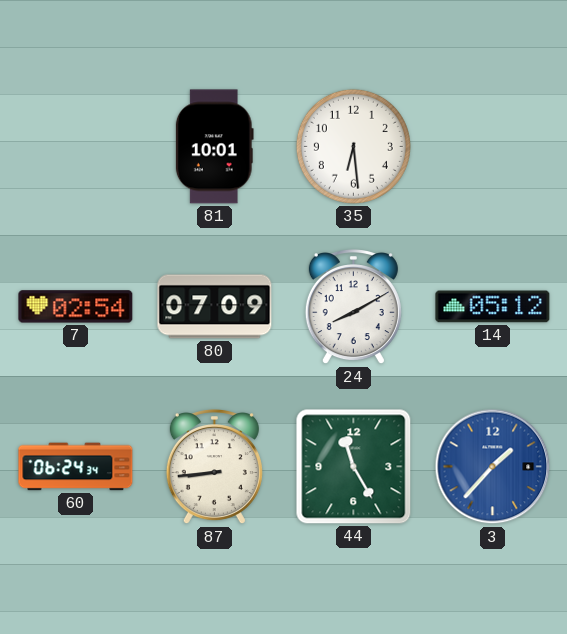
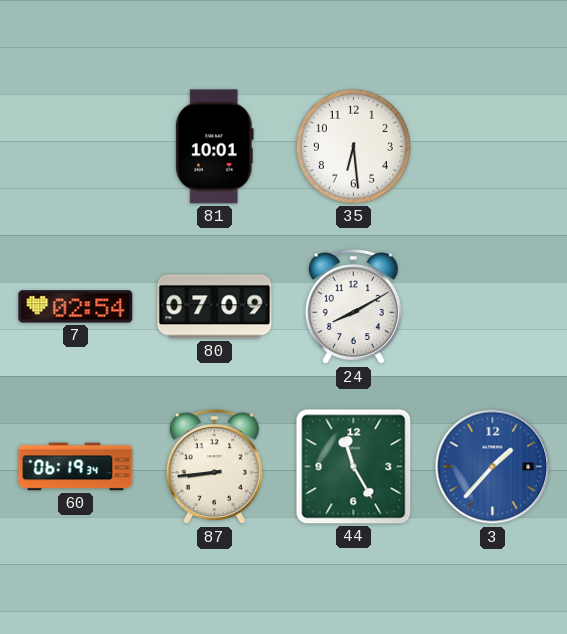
14: 05:12 -> none (493, 307)
60: 06:24 -> 06:19 (76, 467)
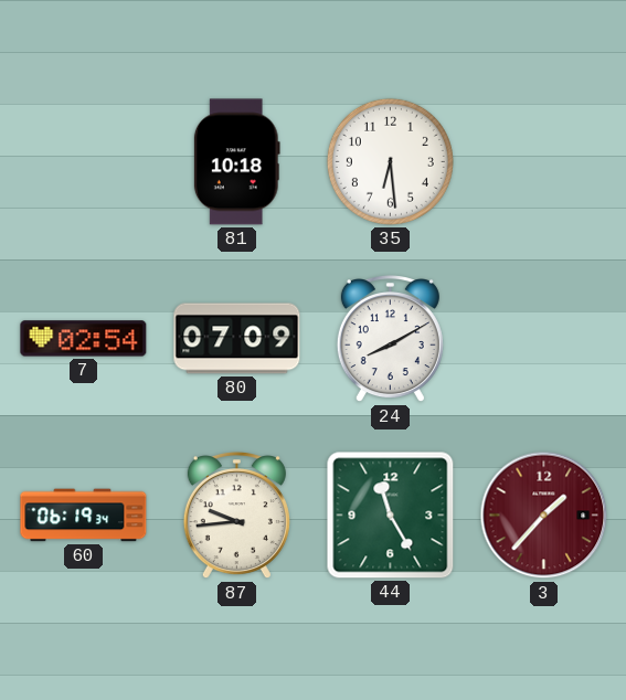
81: 10:01 -> 10:18 (236, 162)
87: 8:44 -> 9:44 (236, 517)
3 dial: blue -> burgundy (544, 516)
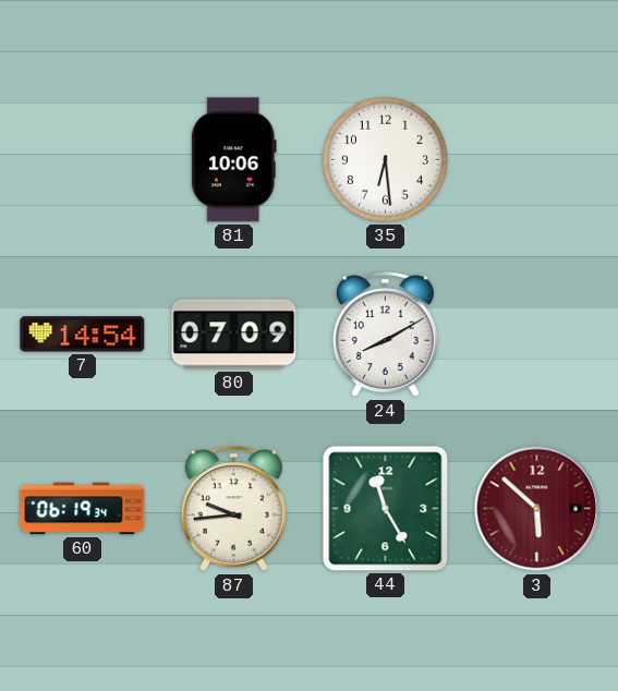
81: 10:18 -> 10:06 (233, 160)
7: 02:54 -> 14:54 (83, 335)
3: 1:37 -> 5:52 (537, 509)
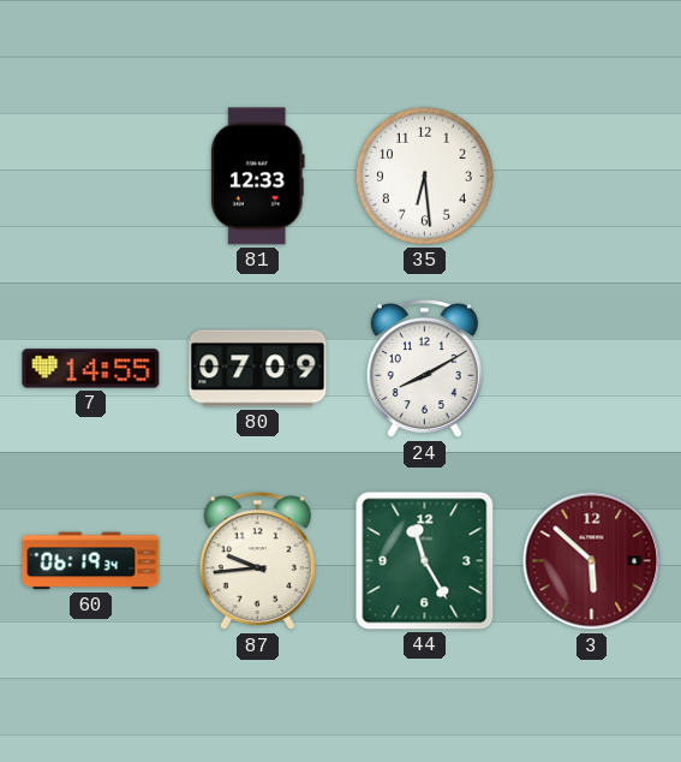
81: 10:06 -> 12:33 (257, 177)
7: 14:54 -> 14:55 (91, 369)
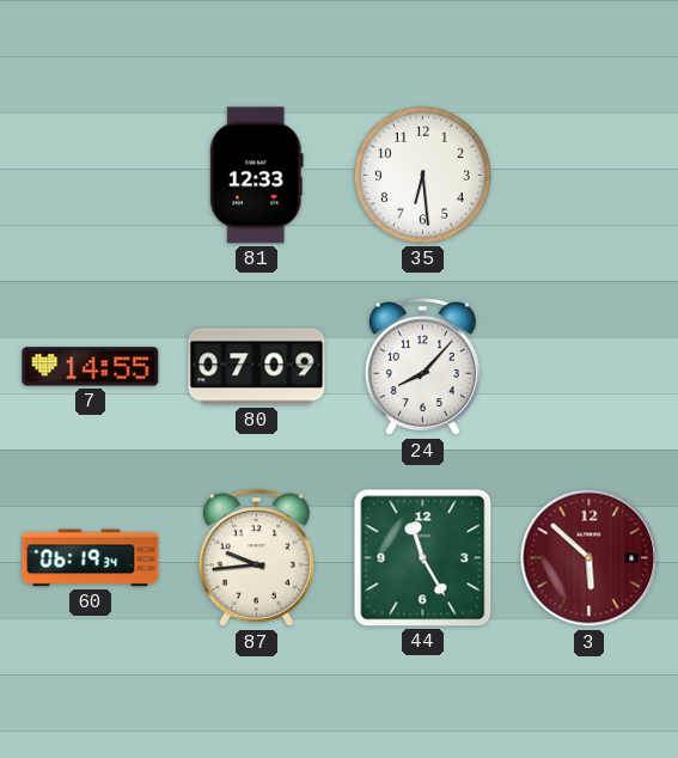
24: 8:10 -> 8:07 (422, 368)
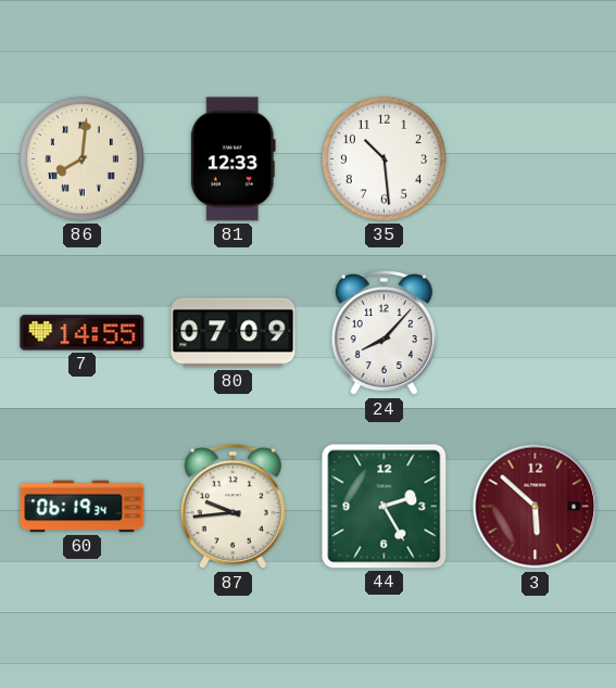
86: none -> 8:01 (81, 158)
35: 6:29 -> 10:29 (384, 158)
44: 11:25 -> 2:25 (385, 507)
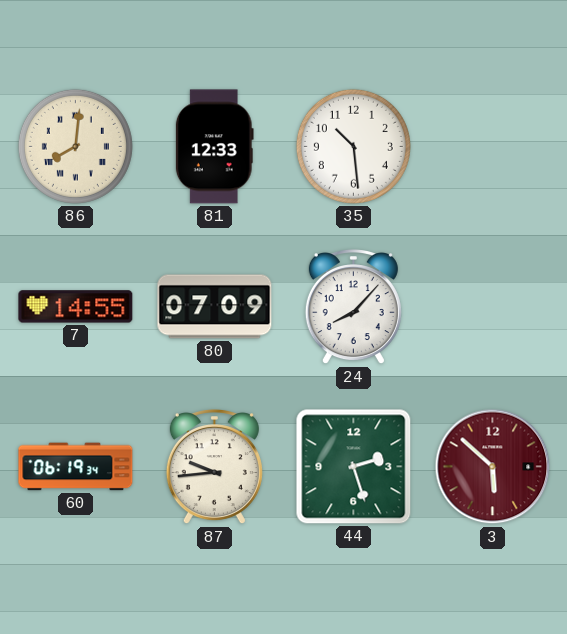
44: 2:25 -> 2:27 (354, 467)
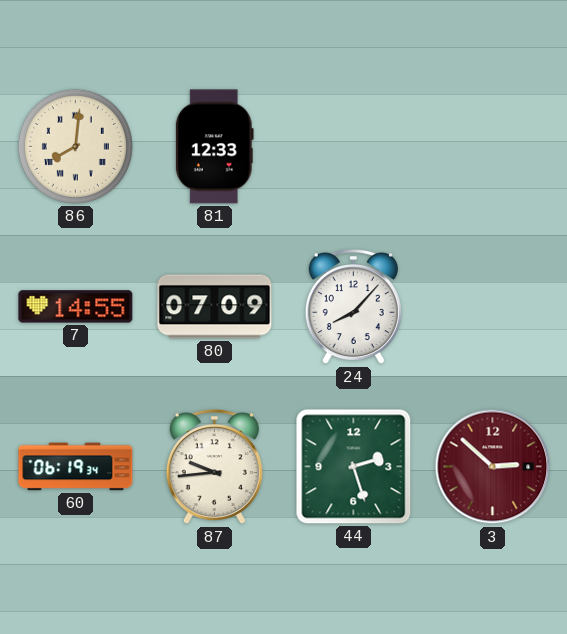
35: 10:29 -> none (353, 146)
3: 5:52 -> 2:52 (493, 467)
